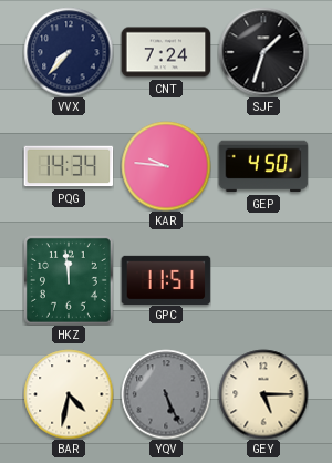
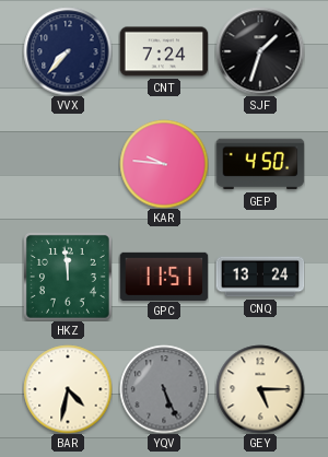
PQG: 14:34 -> none (69, 166)
CNQ: none -> 13:24 (260, 277)
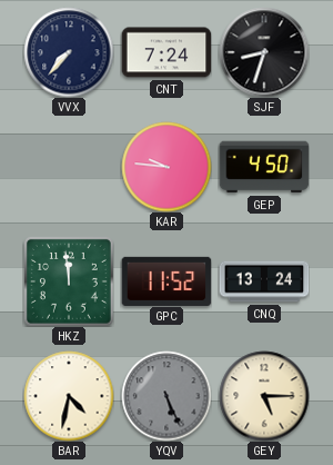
SJF: 1:33 -> 8:33 (264, 52)
GPC: 11:51 -> 11:52 (167, 280)
